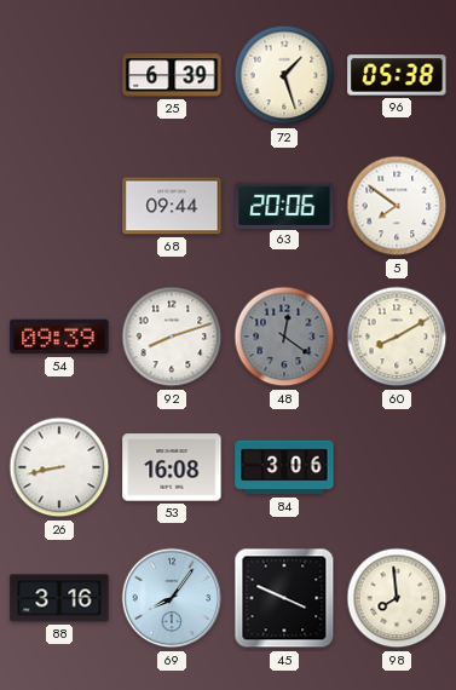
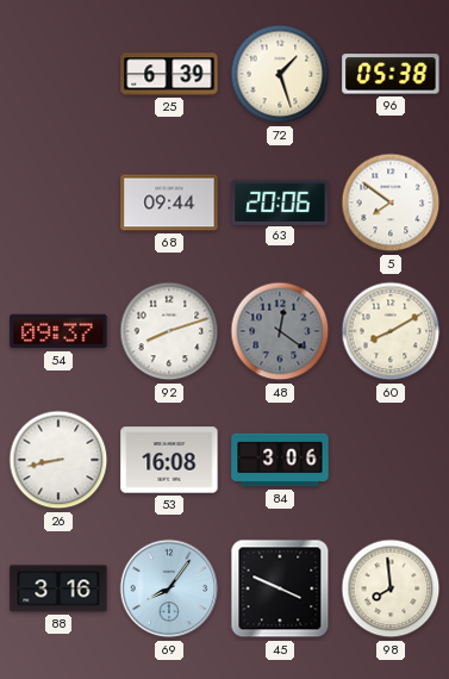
54: 09:39 -> 09:37 (58, 331)
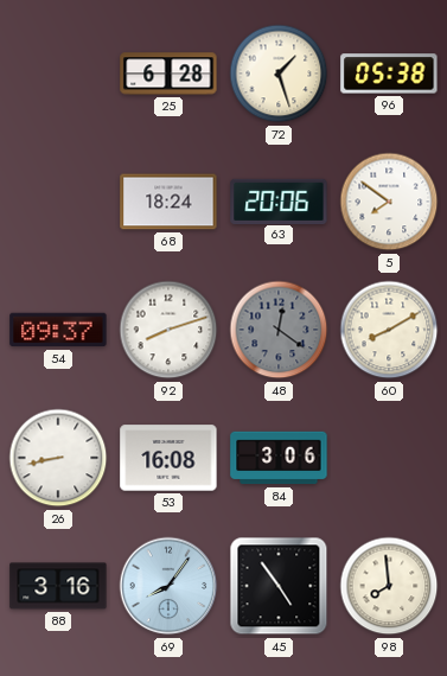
25: 6:39 -> 6:28 (168, 74)
68: 09:44 -> 18:24 (168, 202)
45: 3:49 -> 4:54 (279, 586)
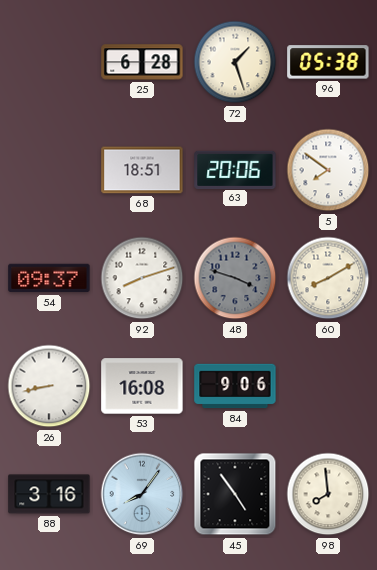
68: 18:24 -> 18:51 (142, 170)
48: 12:21 -> 3:48 (235, 278)
84: 3:06 -> 9:06 (235, 386)
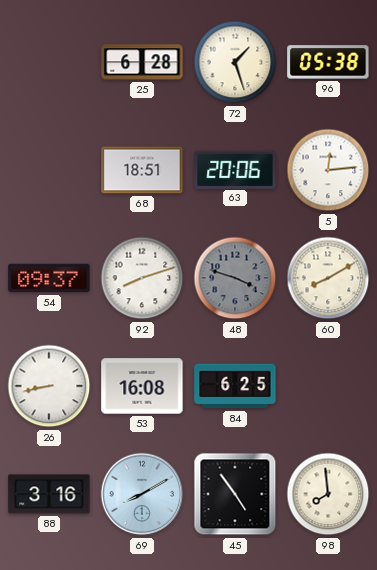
5: 7:51 -> 12:14 (328, 170)
84: 9:06 -> 6:25 (235, 386)
69: 8:06 -> 8:10 (142, 494)
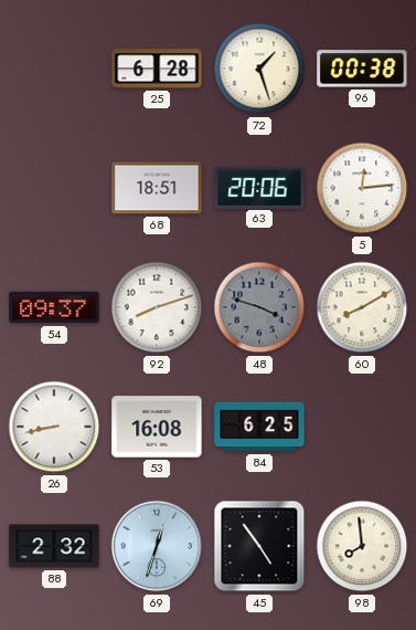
96: 05:38 -> 00:38 (362, 69)
88: 3:16 -> 2:32 (54, 546)
69: 8:10 -> 12:33 (157, 546)
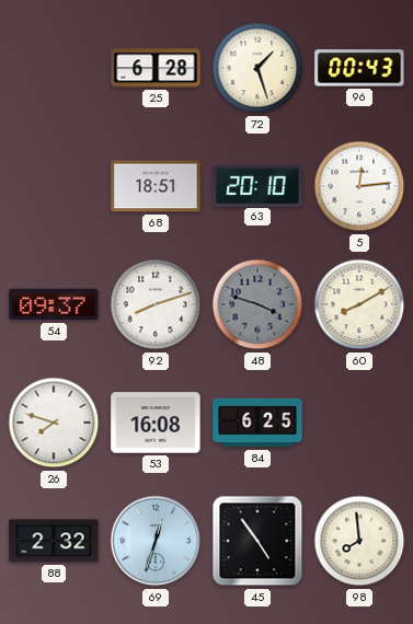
96: 00:38 -> 00:43 (359, 68)
63: 20:06 -> 20:10 (257, 185)
26: 8:43 -> 7:48 (54, 423)
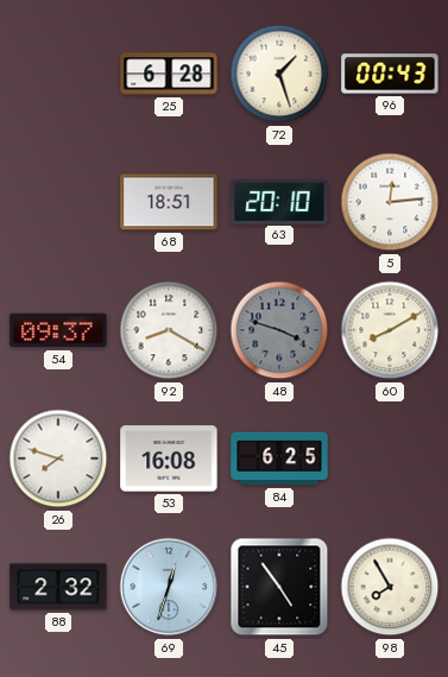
92: 8:12 -> 8:20 (169, 330)
98: 7:59 -> 7:55 (390, 587)
